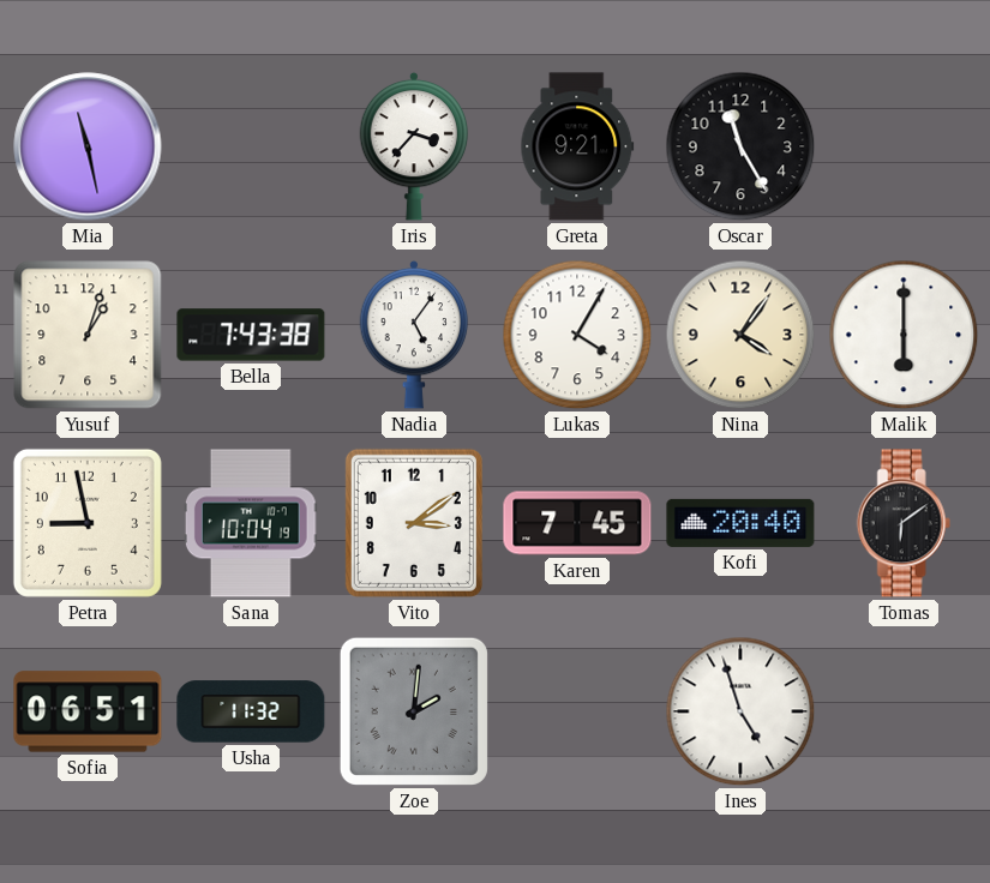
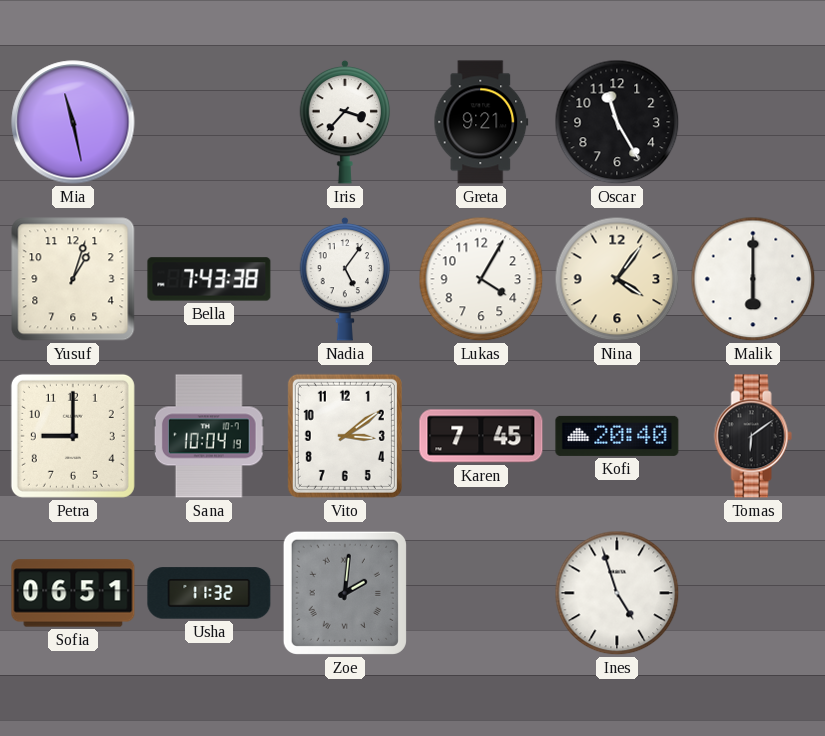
Petra: 8:58 -> 9:00 (73, 436)
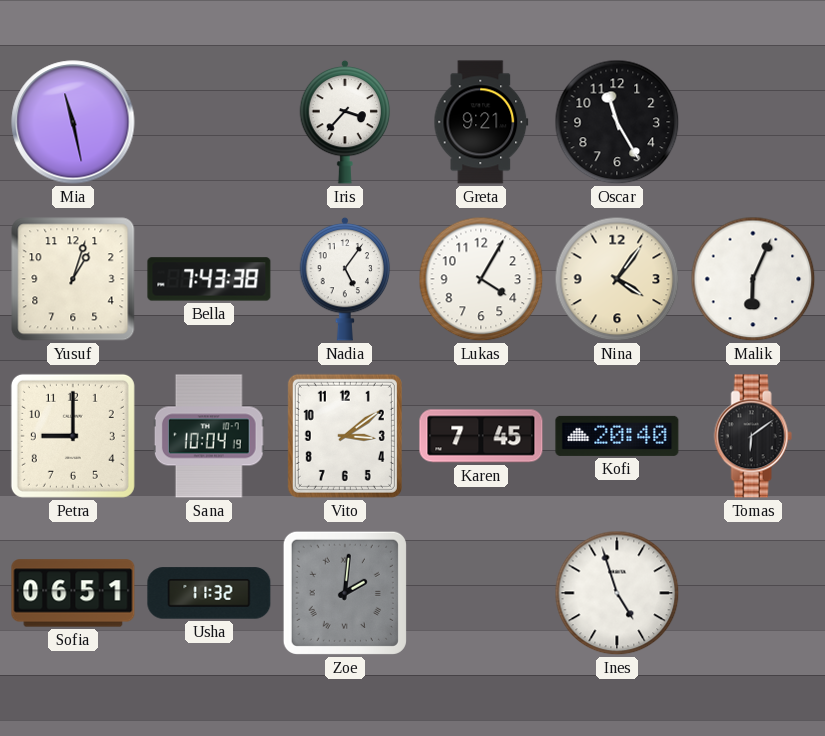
Malik: 6:00 -> 6:04 (753, 279)
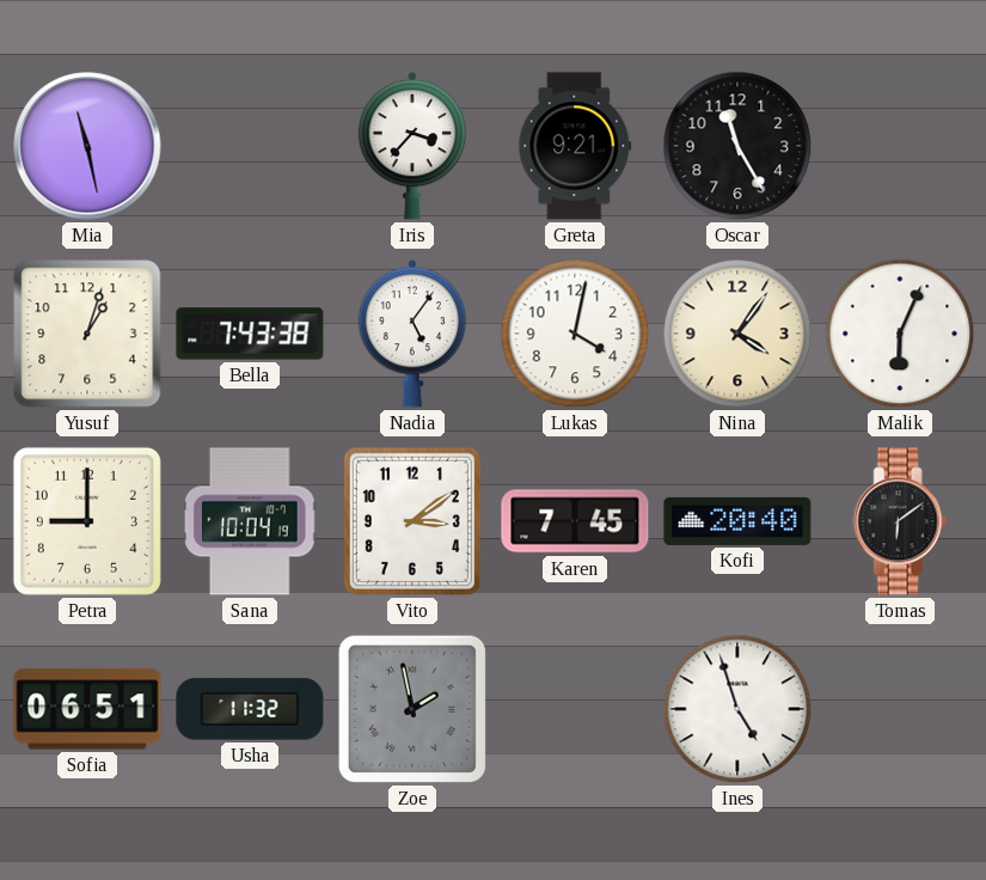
Lukas: 4:05 -> 4:02 (575, 334)
Zoe: 2:01 -> 1:58 (412, 709)
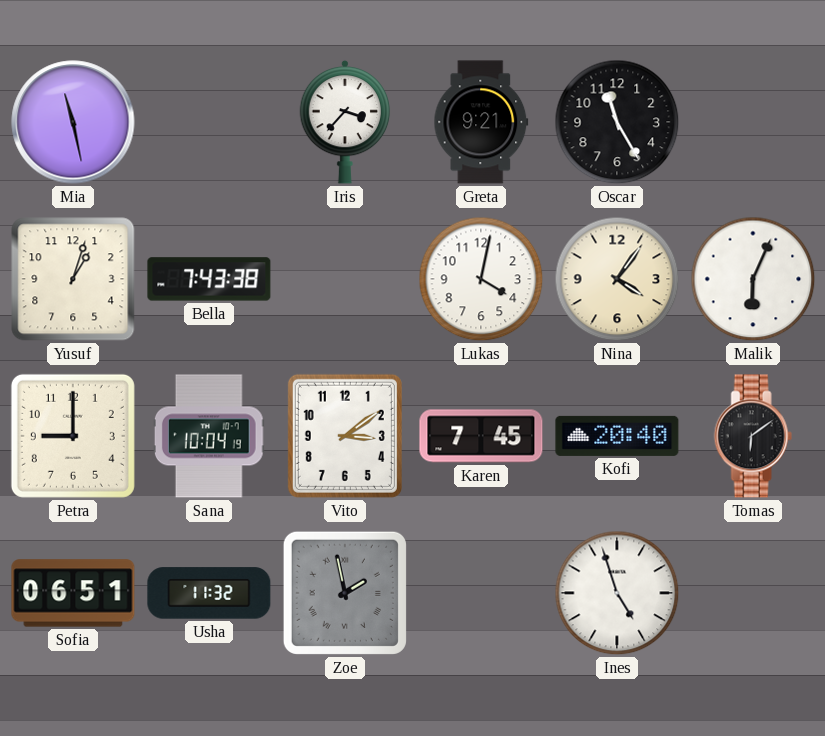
Nadia: 5:06 -> none (412, 334)
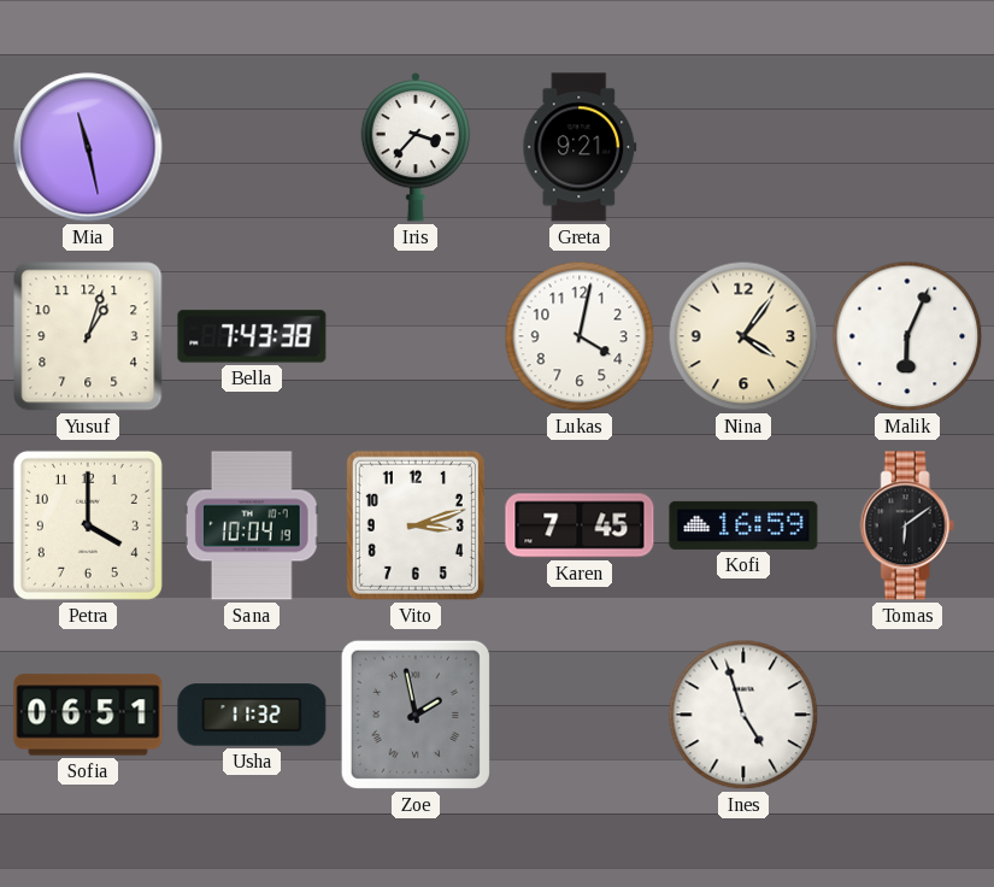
Oscar: 11:25 -> none (617, 122)
Petra: 9:00 -> 4:00 (88, 525)
Vito: 3:09 -> 3:12 (416, 525)
Kofi: 20:40 -> 16:59 (743, 525)
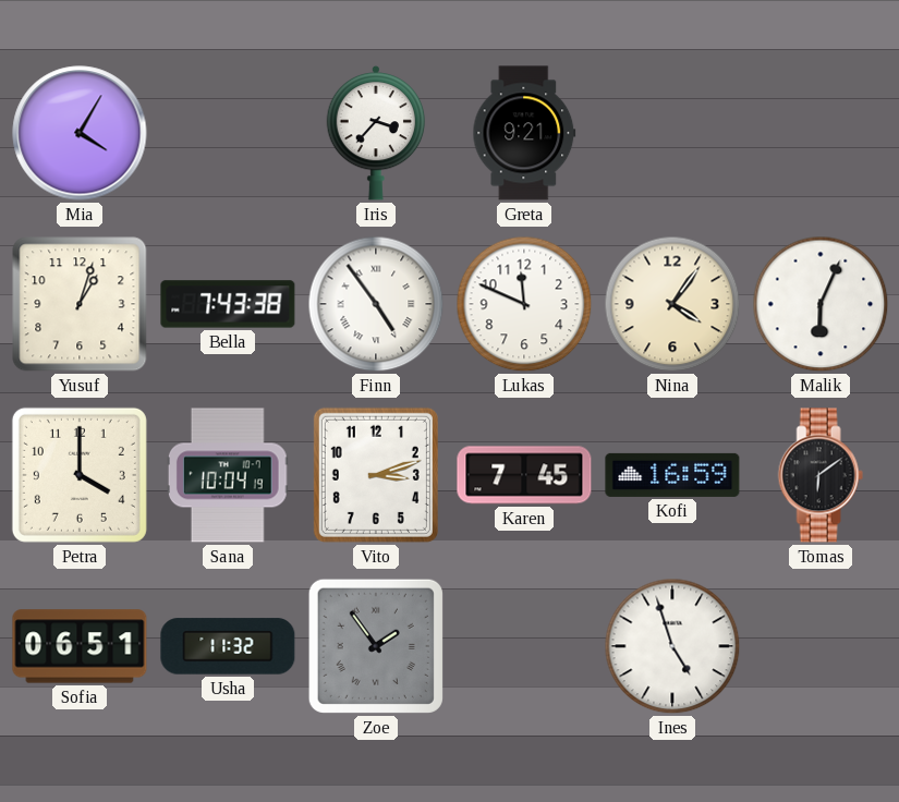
Mia: 11:28 -> 4:05 (80, 133)
Finn: none -> 4:54 (376, 304)
Lukas: 4:02 -> 11:49 (524, 304)
Zoe: 1:58 -> 1:54 (376, 646)
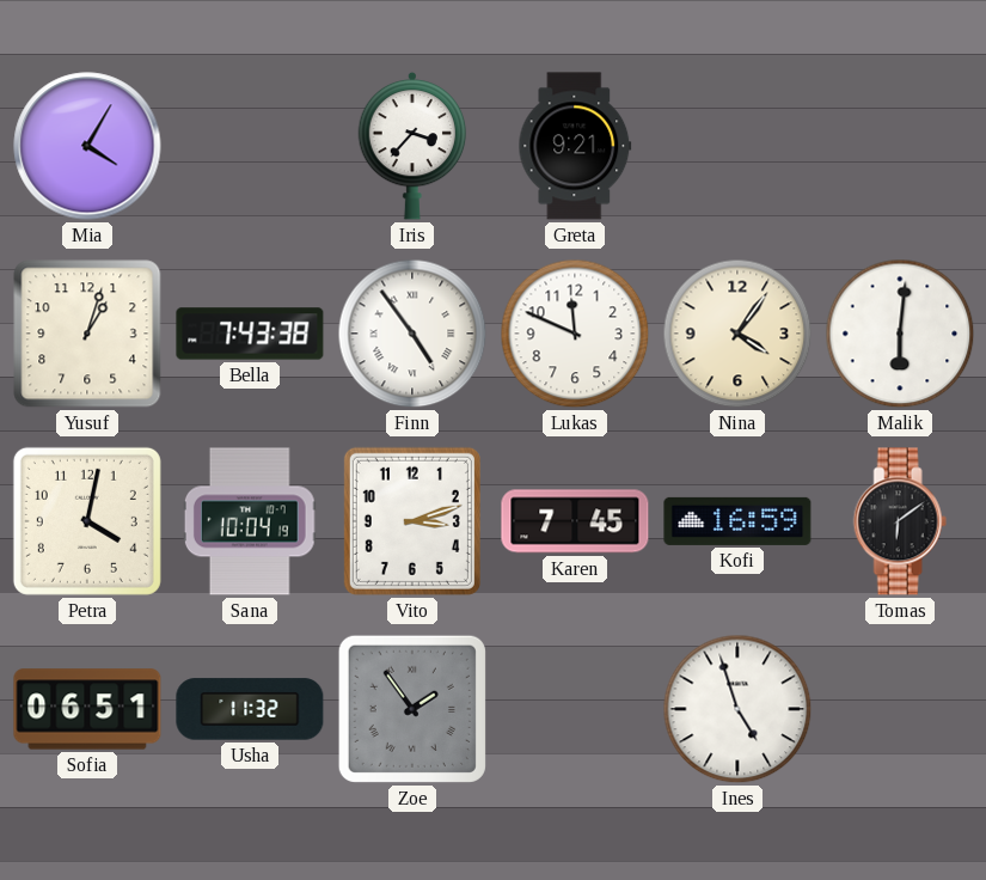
Malik: 6:04 -> 6:01 (900, 334)
Petra: 4:00 -> 4:02 (87, 521)
